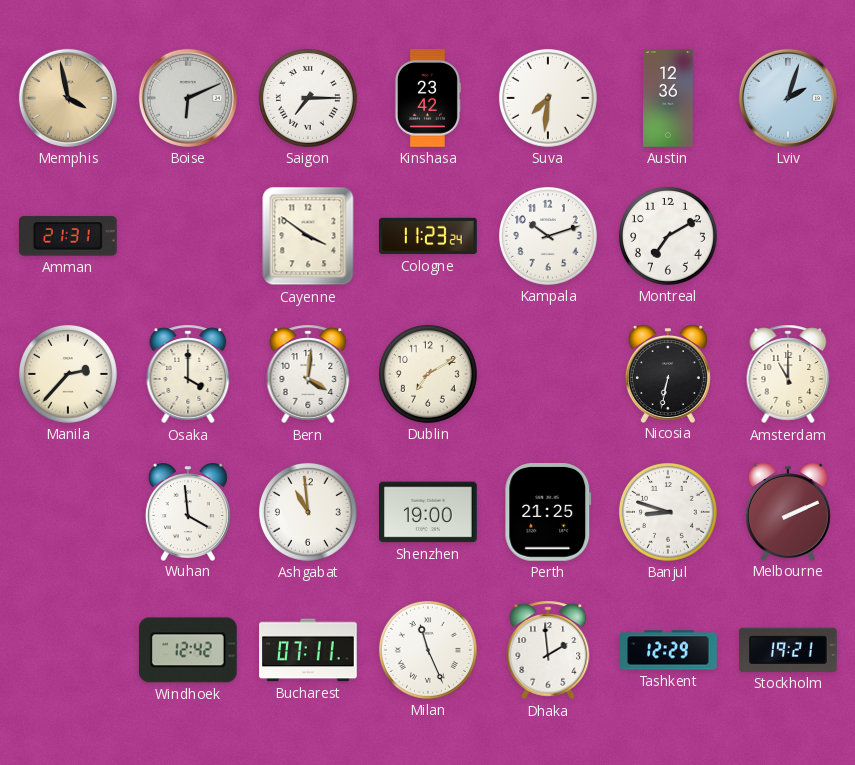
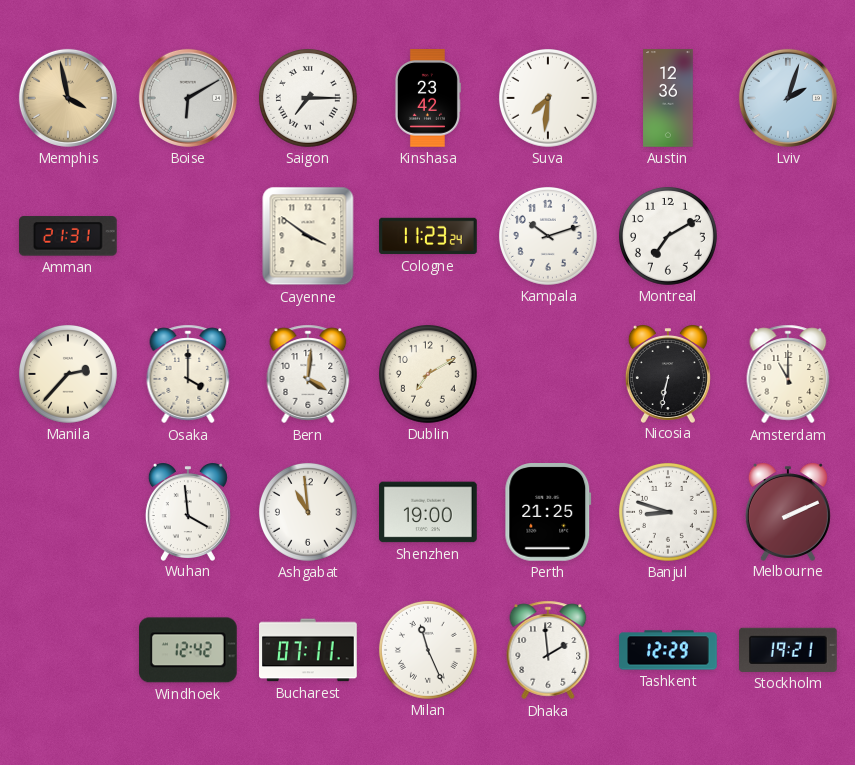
Boise: 6:11 -> 6:10 (188, 98)
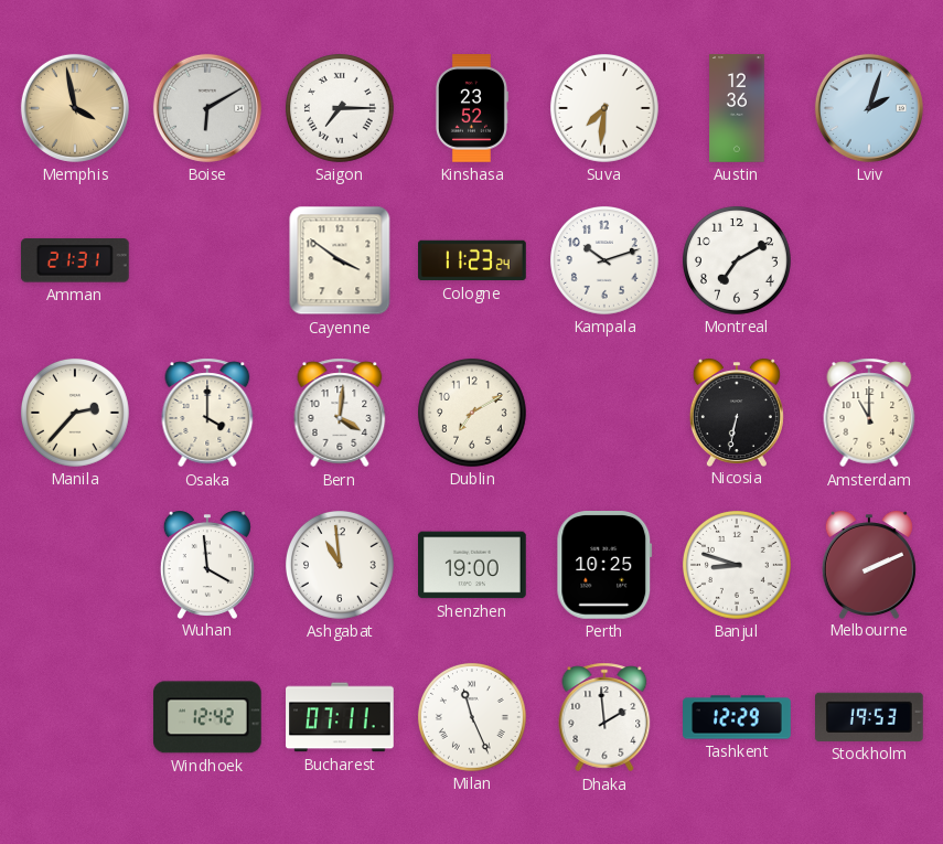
Kinshasa: 23:42 -> 23:52 (471, 108)
Perth: 21:25 -> 10:25 (604, 566)
Stockholm: 19:21 -> 19:53 (870, 717)
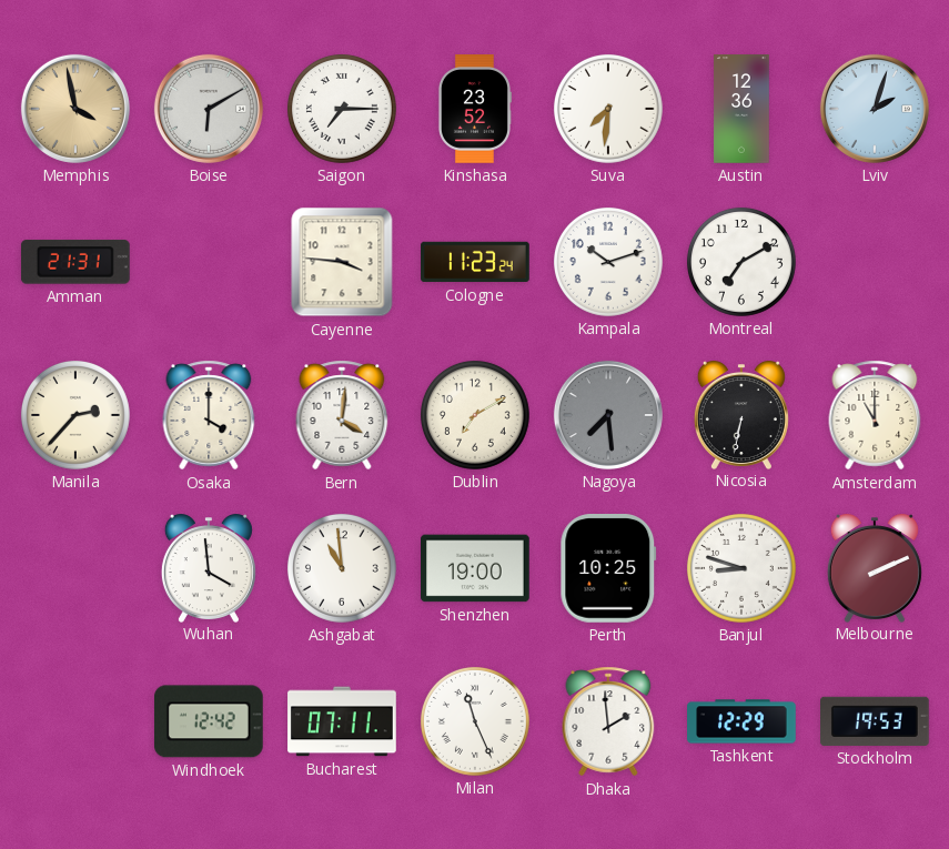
Cayenne: 3:51 -> 3:46 (342, 262)
Nagoya: none -> 7:29 (608, 415)
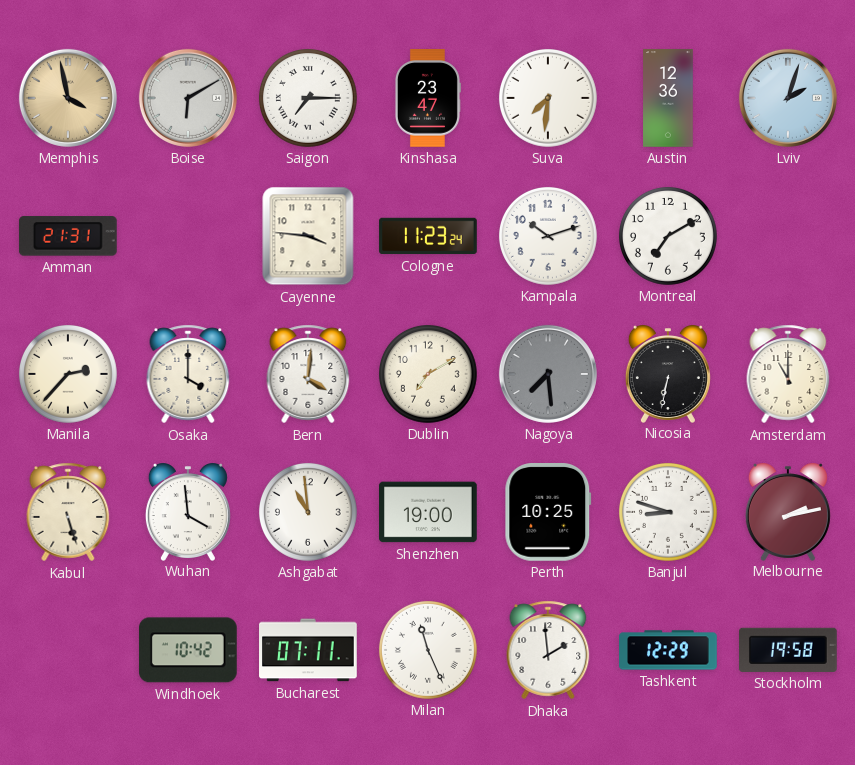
Kinshasa: 23:52 -> 23:47 (427, 98)
Kabul: none -> 5:27 (68, 512)
Melbourne: 2:11 -> 2:13 (788, 512)
Windhoek: 12:42 -> 10:42 (188, 650)
Stockholm: 19:53 -> 19:58 (789, 650)
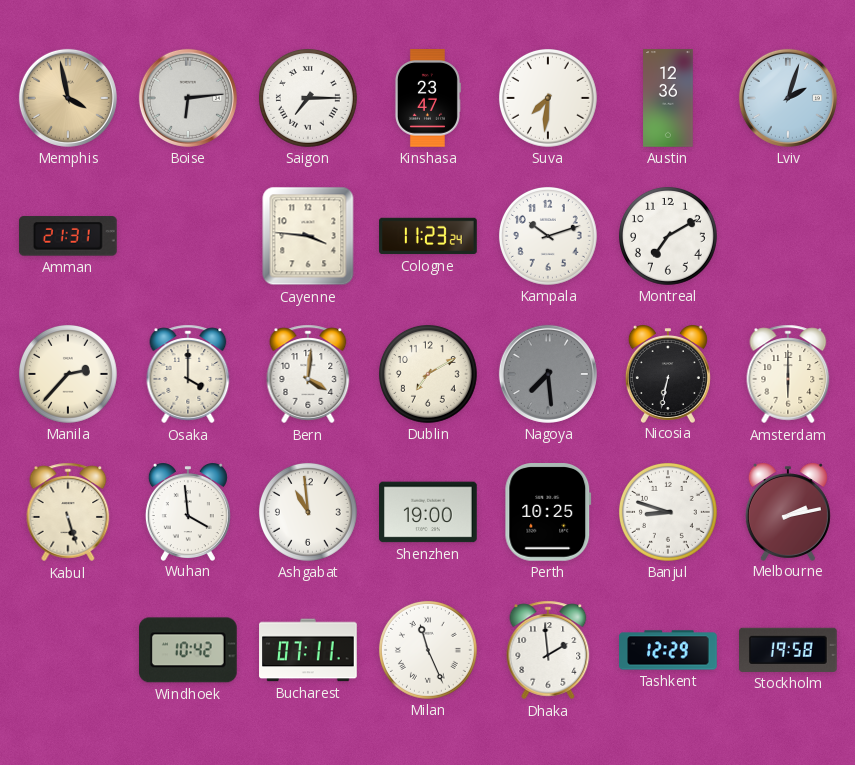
Boise: 6:10 -> 6:14 (188, 98)
Amsterdam: 11:00 -> 6:00 (788, 374)
